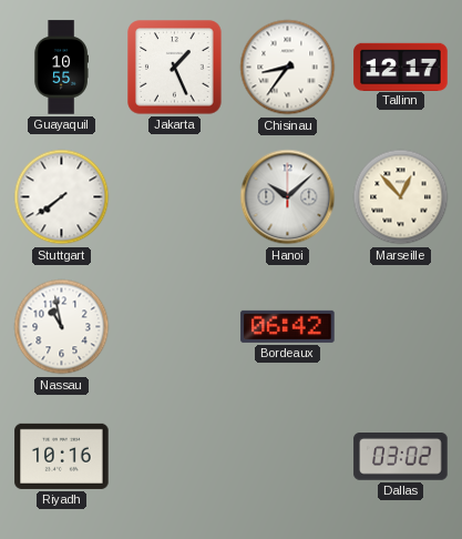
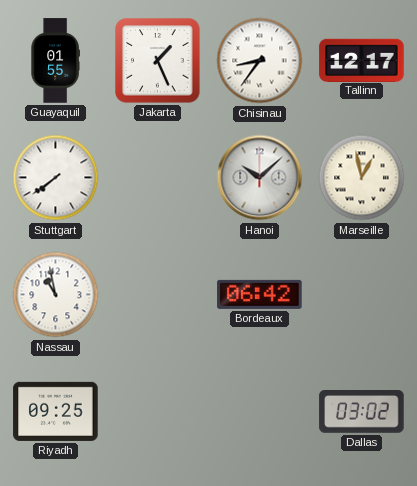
Guayaquil: 10:55 -> 01:55 (55, 61)
Marseille: 12:53 -> 12:58 (362, 178)
Riyadh: 10:16 -> 09:25 (56, 411)
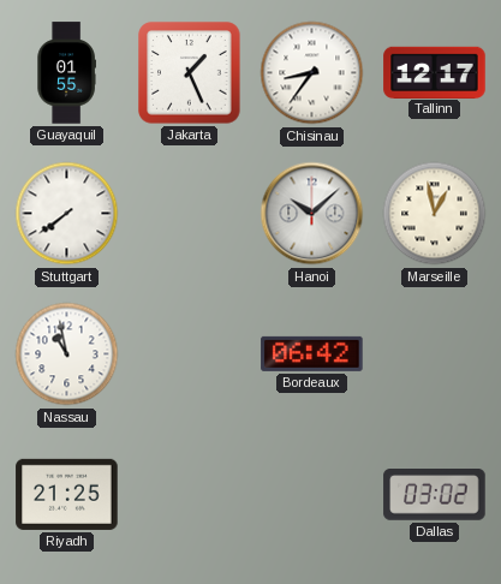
Riyadh: 09:25 -> 21:25 (67, 494)
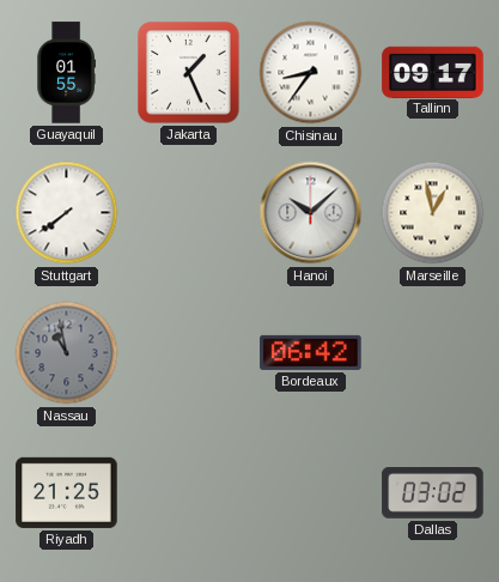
Tallinn: 12:17 -> 09:17 (433, 72)
Nassau dial: white -> grey (67, 353)
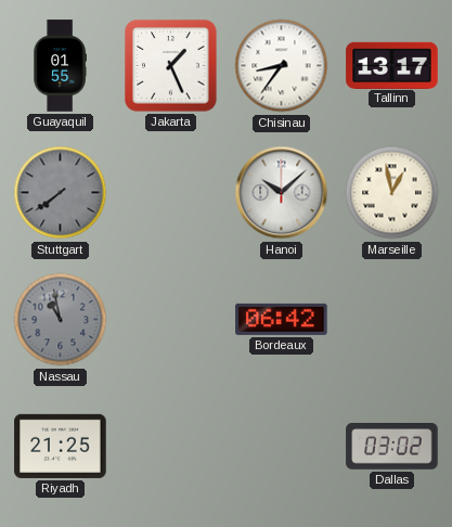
Tallinn: 09:17 -> 13:17 (392, 65)
Stuttgart dial: white -> grey (61, 193)
